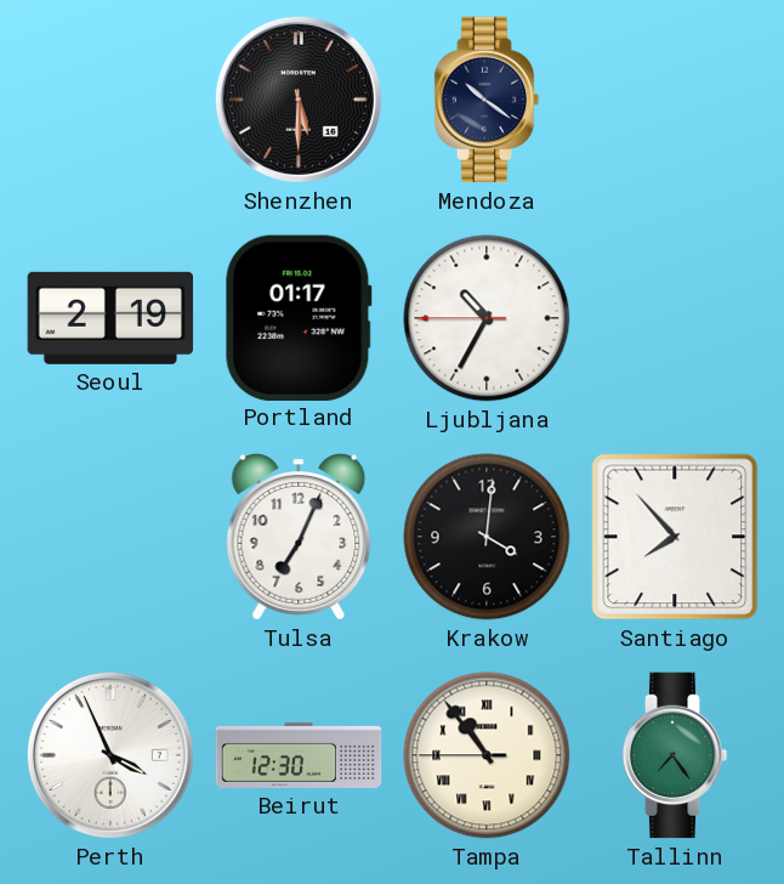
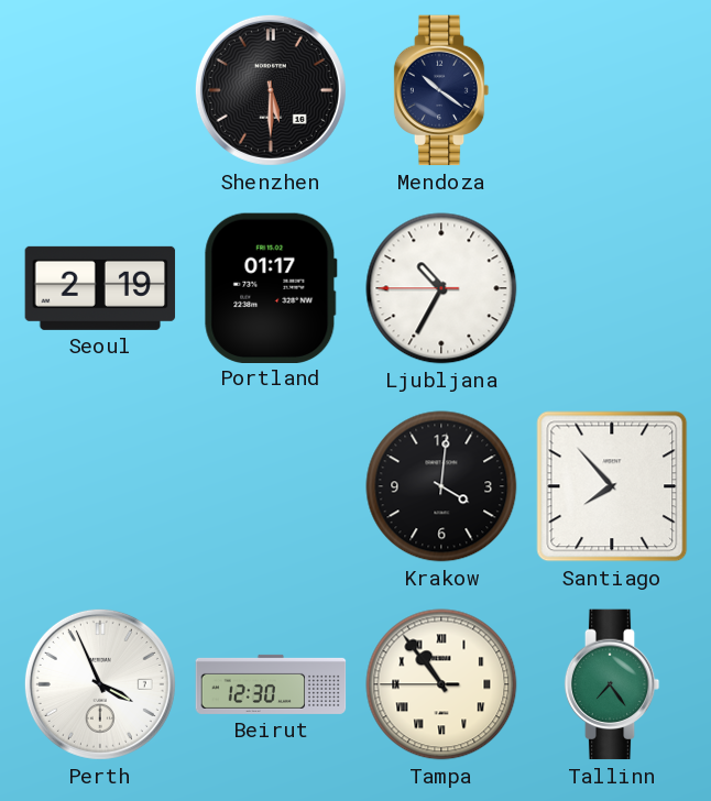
Tulsa: 7:04 -> none (299, 537)
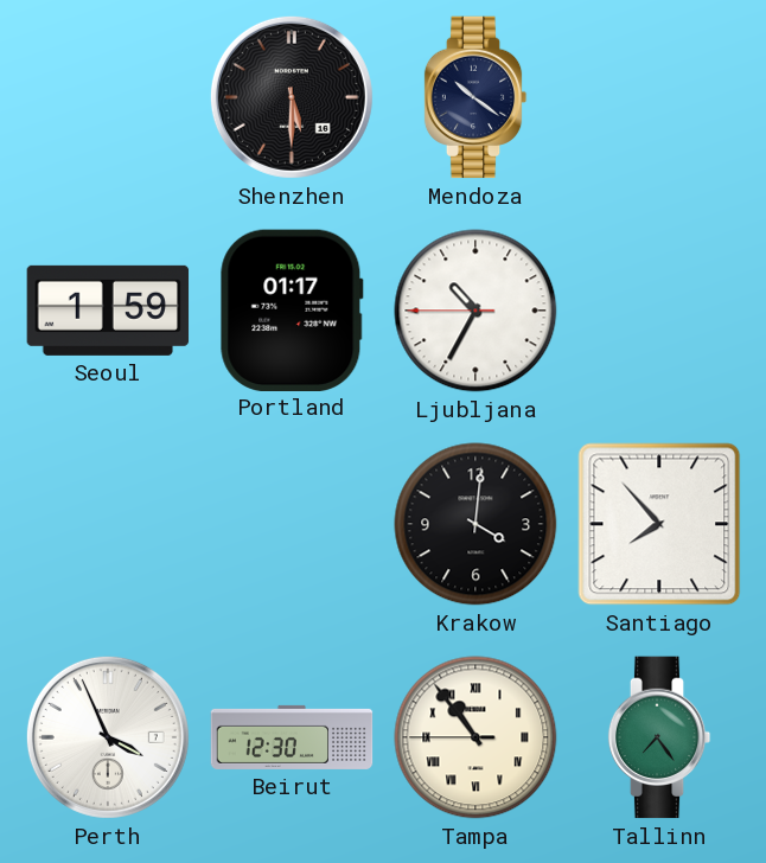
Seoul: 2:19 -> 1:59 (108, 311)
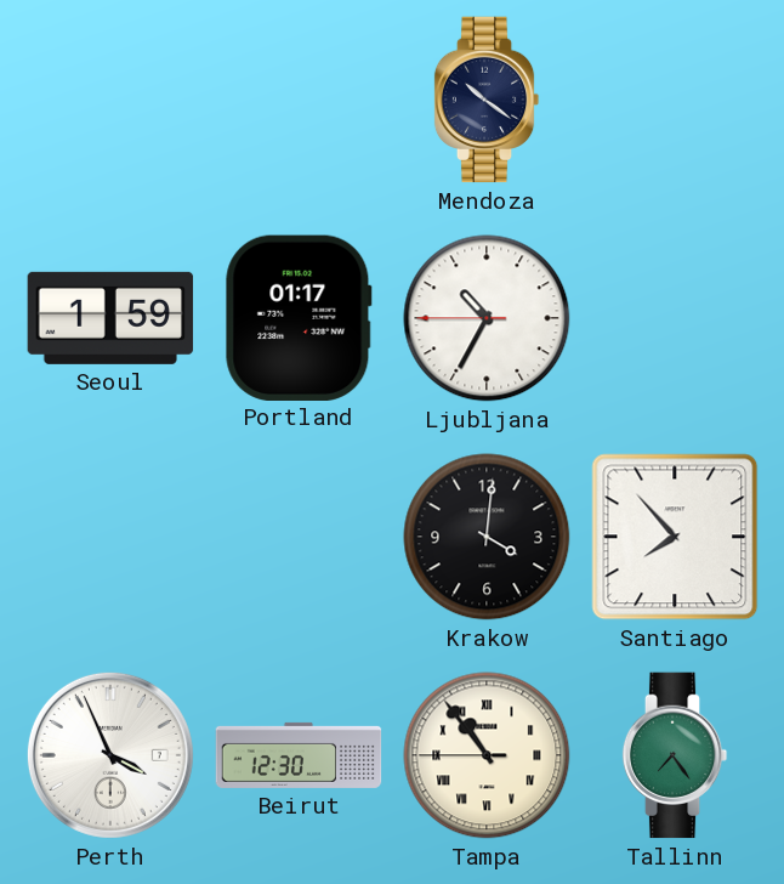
Shenzhen: 5:30 -> none (292, 97)
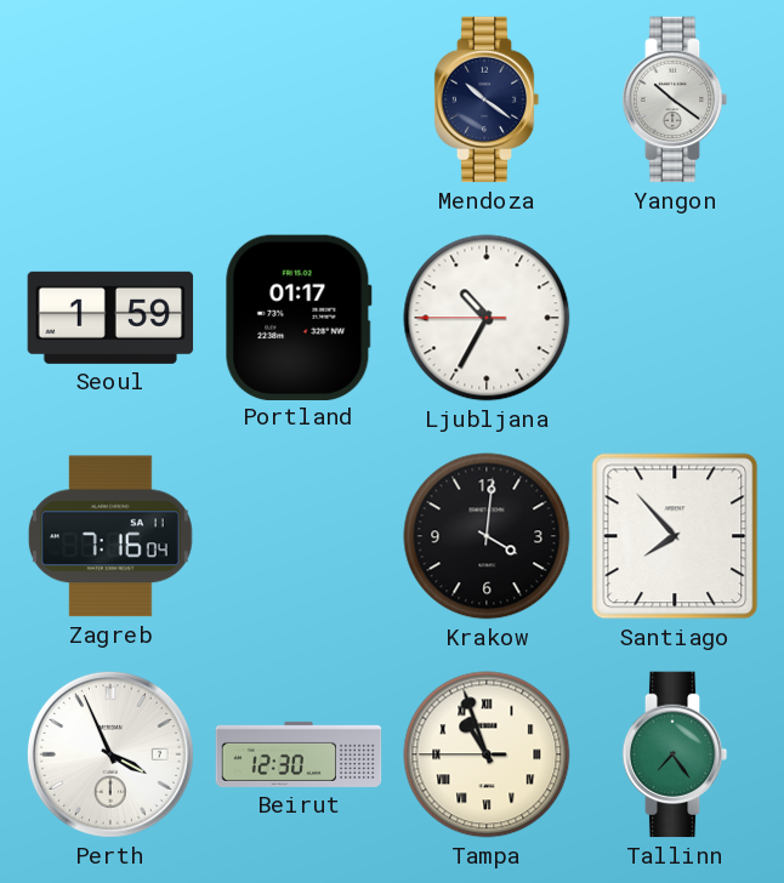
Yangon: none -> 10:21 (675, 99)
Zagreb: none -> 7:16 (110, 536)
Tampa: 10:53 -> 10:56 (487, 754)
